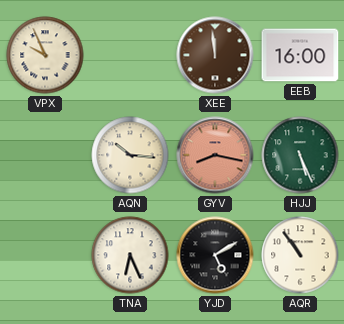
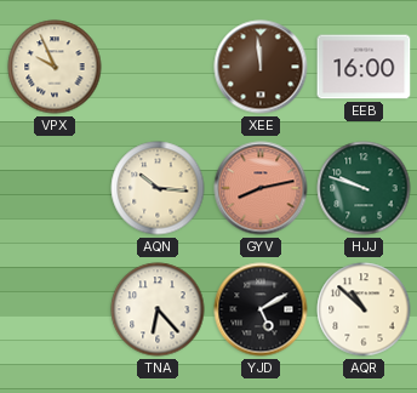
GYV: 8:17 -> 8:13 (261, 188)
HJJ: 5:26 -> 9:48 (364, 188)
TNA: 6:26 -> 6:23 (158, 309)
AQR: 10:54 -> 10:52 (364, 309)
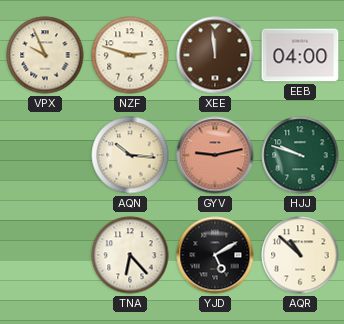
NZF: none -> 2:48 (130, 55)
EEB: 16:00 -> 04:00 (300, 55)
GYV: 8:13 -> 9:13 (215, 155)
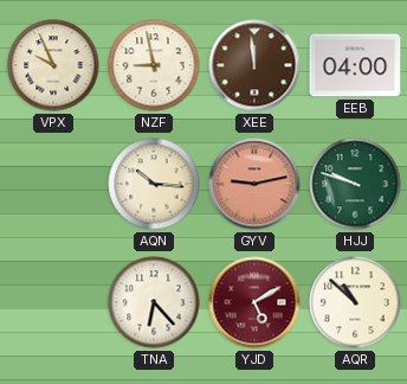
NZF: 2:48 -> 8:58 (154, 65)
YJD dial: black -> burgundy (254, 302)
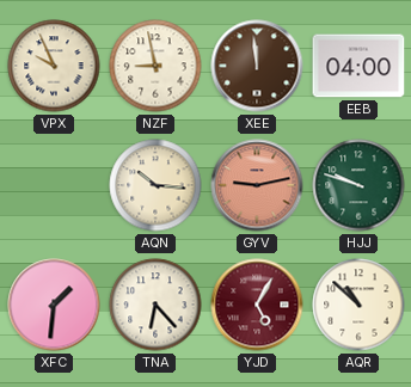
XFC: none -> 1:31 (54, 305)
YJD: 5:10 -> 5:05 (257, 305)
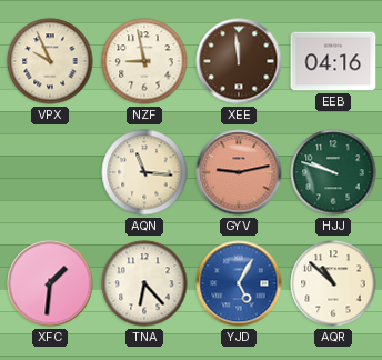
EEB: 04:00 -> 04:16 (333, 61)
AQN: 10:16 -> 11:16 (144, 172)
YJD dial: burgundy -> blue (239, 283)
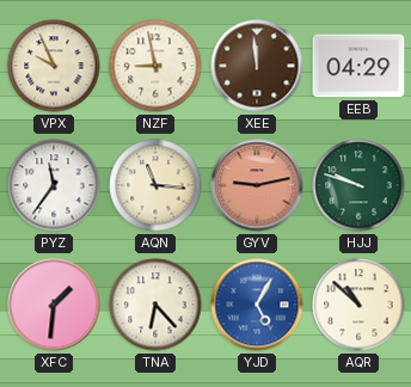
EEB: 04:16 -> 04:29 (358, 66)
PYZ: none -> 11:36 (54, 185)
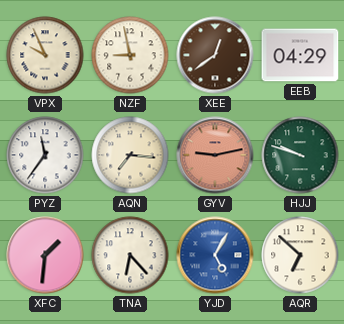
XEE: 11:59 -> 12:39 (215, 55)
AQN: 11:16 -> 7:16 (130, 155)
AQR: 10:52 -> 6:52 (300, 255)
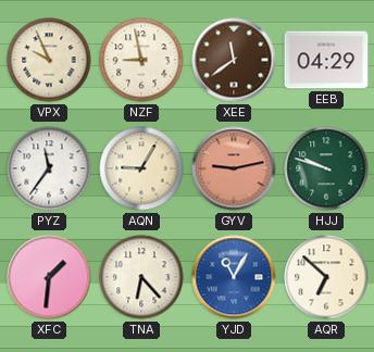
XEE: 12:39 -> 11:39 (234, 60)
AQN: 7:16 -> 9:05 (141, 168)
YJD: 5:05 -> 11:05 (234, 277)
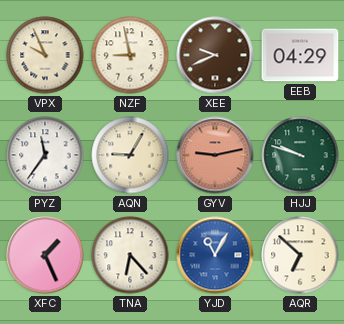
XEE: 11:39 -> 9:41 (215, 55)
XFC: 1:31 -> 1:26 (45, 255)
